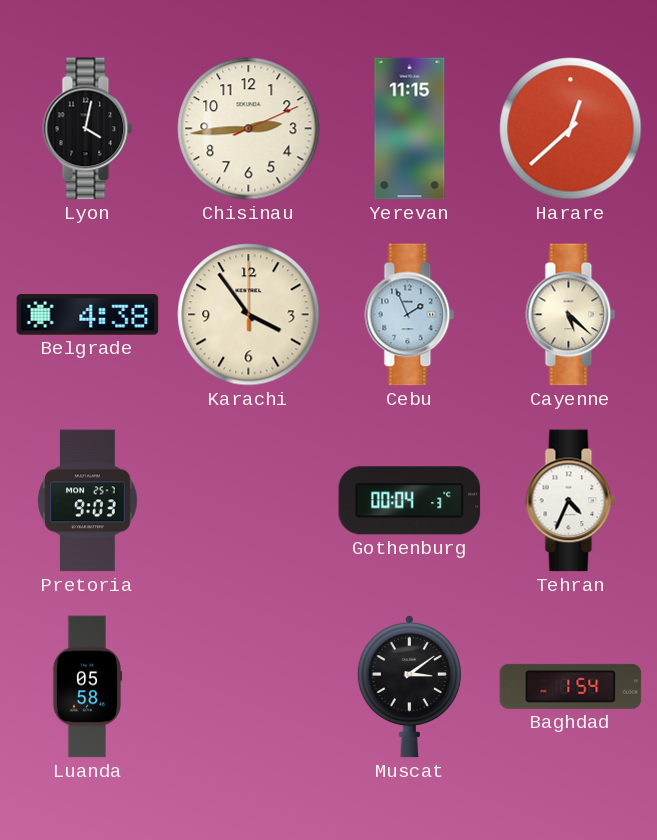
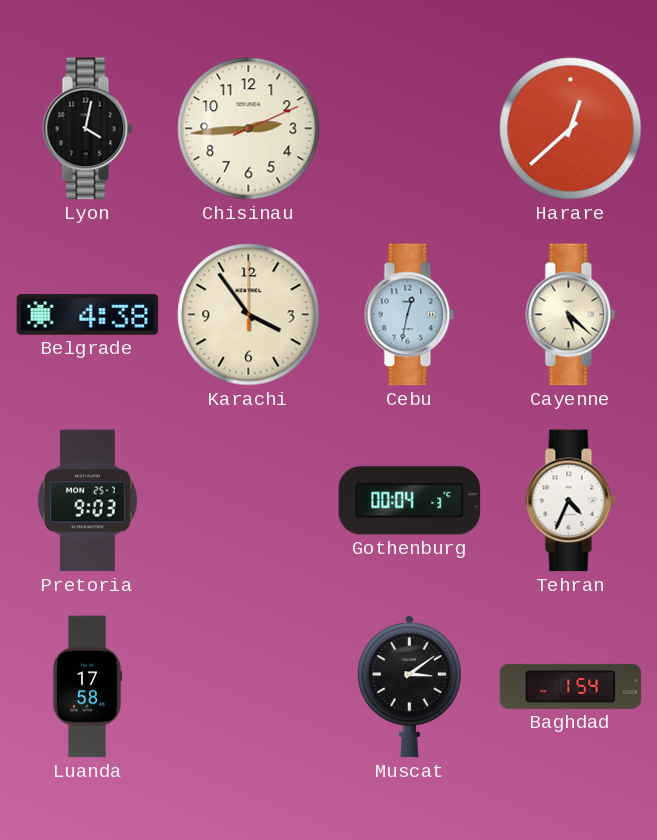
Yerevan: 11:15 -> none (410, 129)
Cebu: 1:56 -> 12:32 (410, 315)
Luanda: 05:58 -> 17:58 (87, 687)
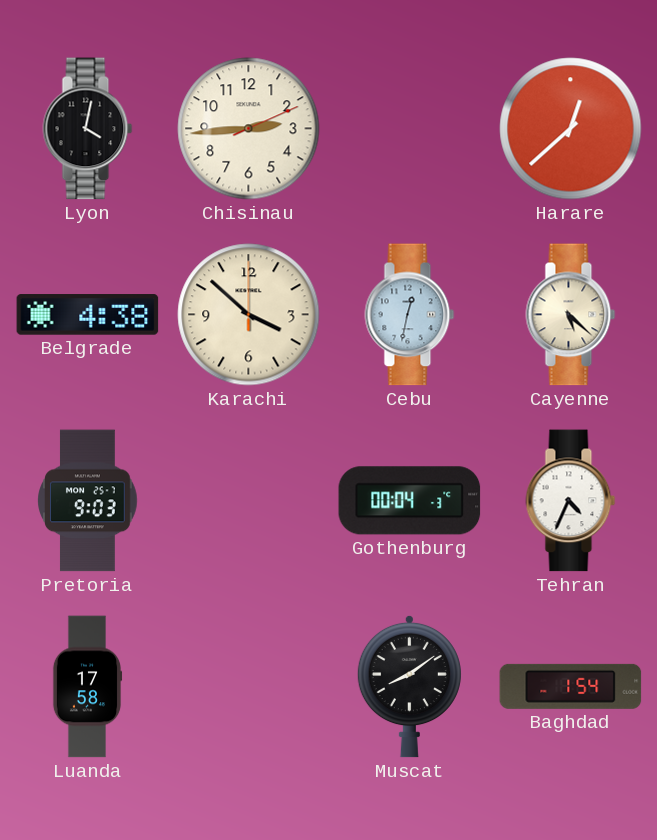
Karachi: 3:54 -> 3:52 (249, 315)
Muscat: 3:09 -> 8:09 (409, 686)
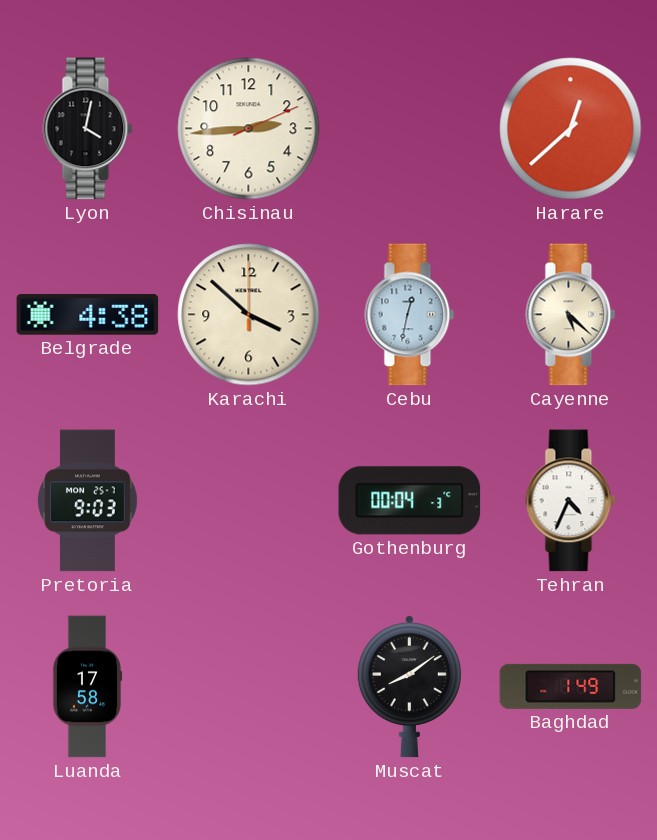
Baghdad: 1:54 -> 1:49 (571, 686)
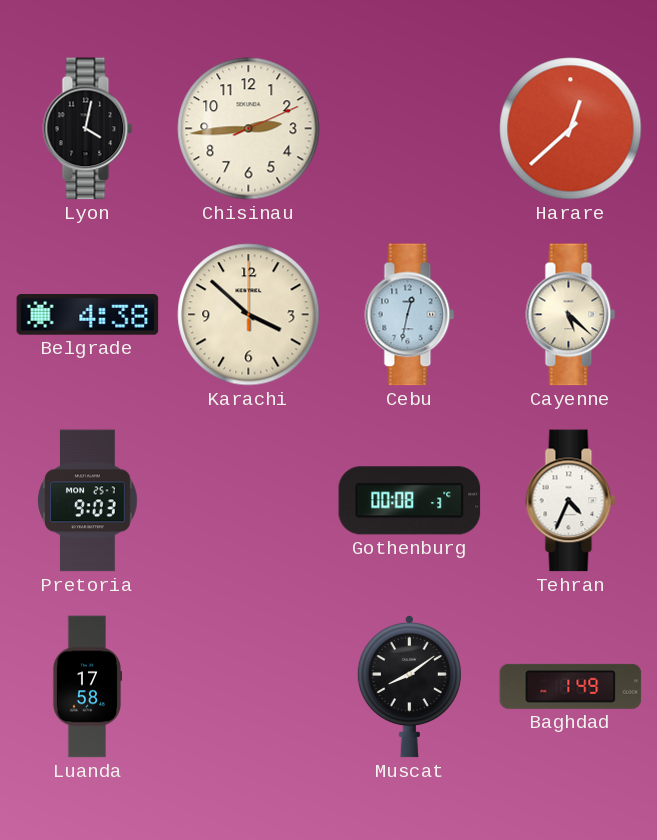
Gothenburg: 00:04 -> 00:08 (410, 501)
